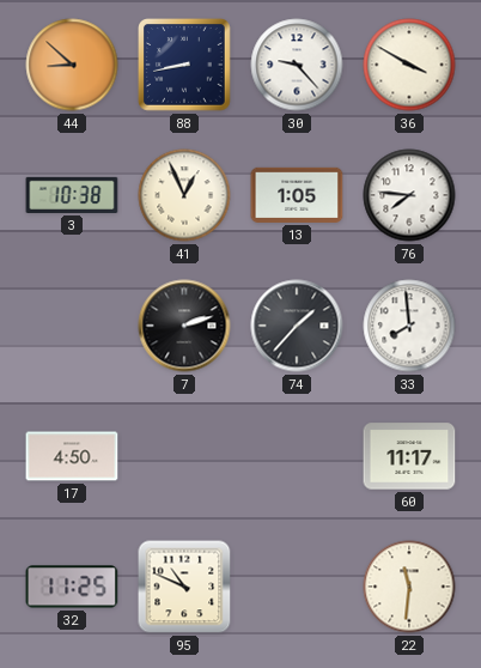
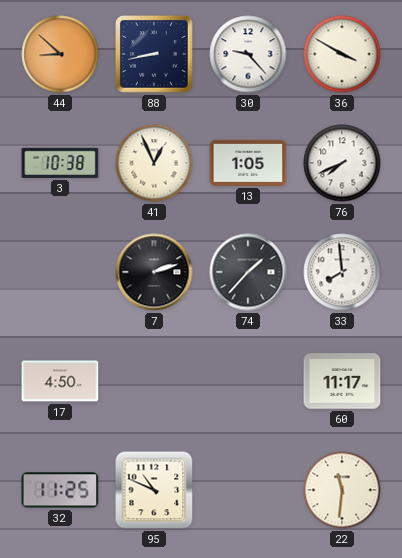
76: 7:46 -> 7:41 (342, 163)
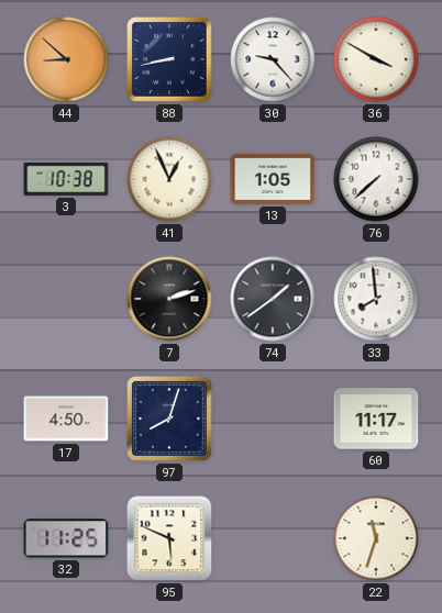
76: 7:41 -> 7:38 (376, 179)
74: 1:37 -> 1:39 (273, 299)
97: none -> 8:03 (169, 419)
95: 10:49 -> 5:49 (169, 538)
22: 11:31 -> 11:33 (376, 538)
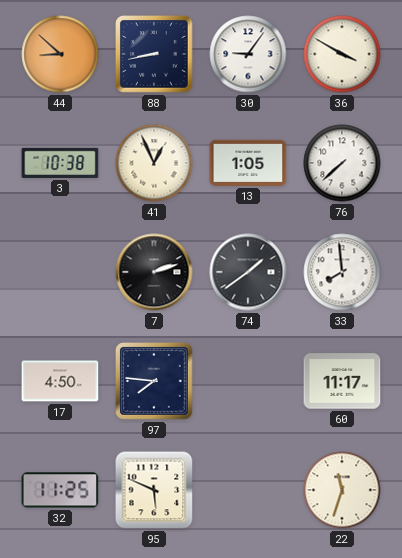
30: 9:23 -> 9:06 (248, 54)
97: 8:03 -> 7:46 (154, 381)
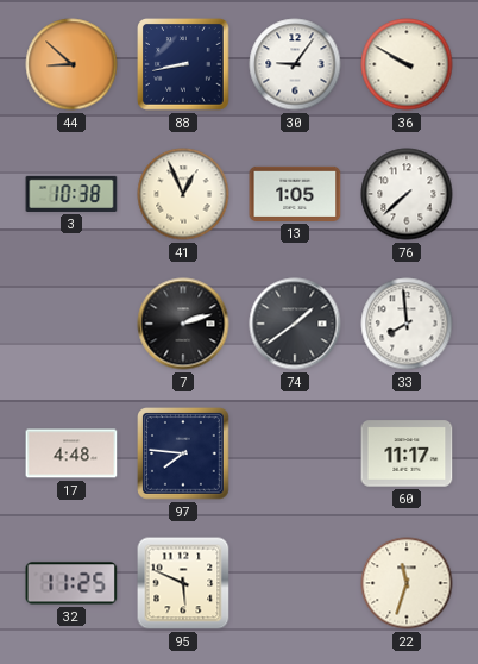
36: 3:50 -> 9:50 (407, 64)
17: 4:50 -> 4:48 (71, 453)
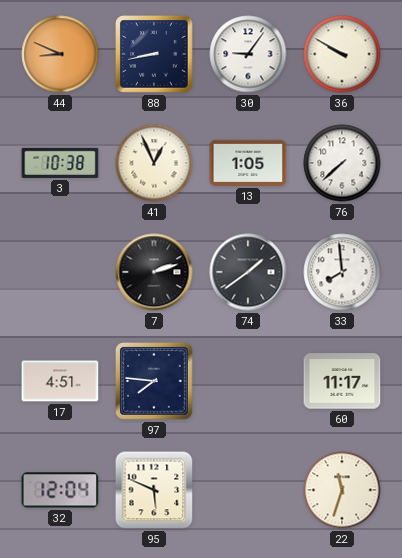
44: 8:52 -> 8:49 (60, 54)
17: 4:48 -> 4:51 (60, 381)
32: 11:25 -> 12:04 (60, 490)
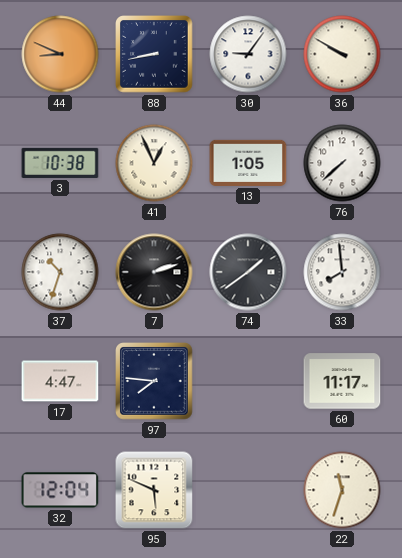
37: none -> 10:33 (60, 272)
17: 4:51 -> 4:47 (60, 381)
